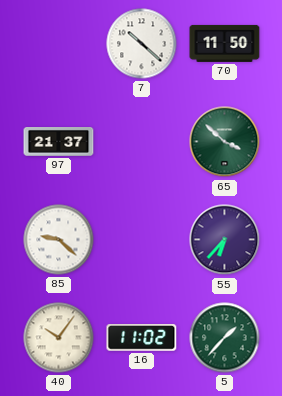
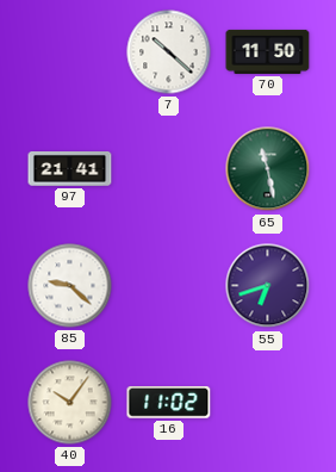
97: 21:37 -> 21:41 (70, 169)
65: 3:52 -> 11:28 (268, 169)
55: 6:37 -> 6:42 (268, 286)
5: 1:37 -> none (225, 338)
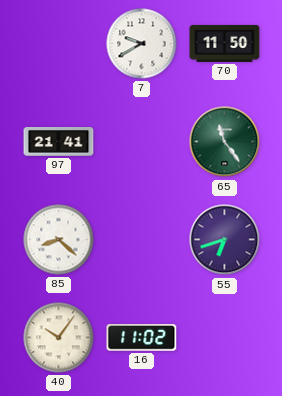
7: 10:22 -> 9:40 (142, 44)
65: 11:28 -> 11:24 (225, 142)
85: 9:22 -> 8:22 (59, 240)
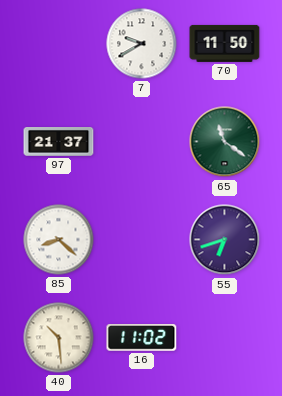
97: 21:41 -> 21:37 (59, 142)
65: 11:24 -> 11:21 (225, 142)
40: 10:06 -> 10:29 (59, 338)
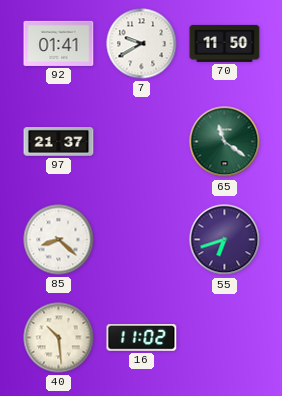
92: none -> 01:41 (59, 43)
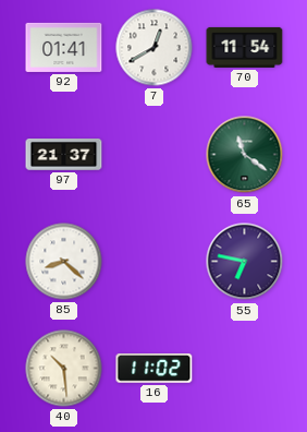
7: 9:40 -> 12:40 (155, 48)
70: 11:50 -> 11:54 (245, 47)
55: 6:42 -> 6:47 (245, 262)
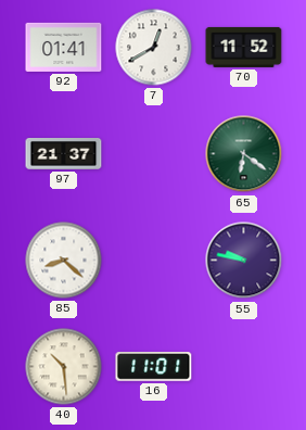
70: 11:54 -> 11:52 (244, 47)
65: 11:21 -> 6:21 (244, 154)
55: 6:47 -> 9:47 (244, 261)
16: 11:02 -> 11:01 (154, 367)
